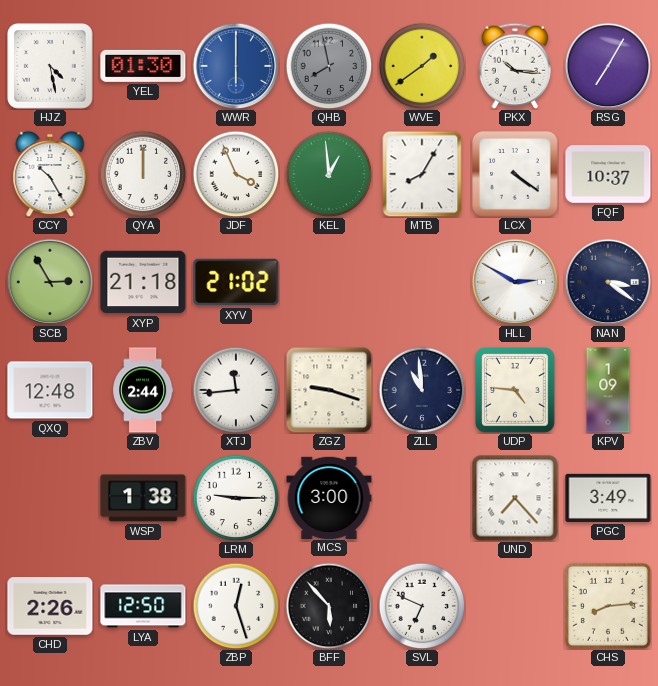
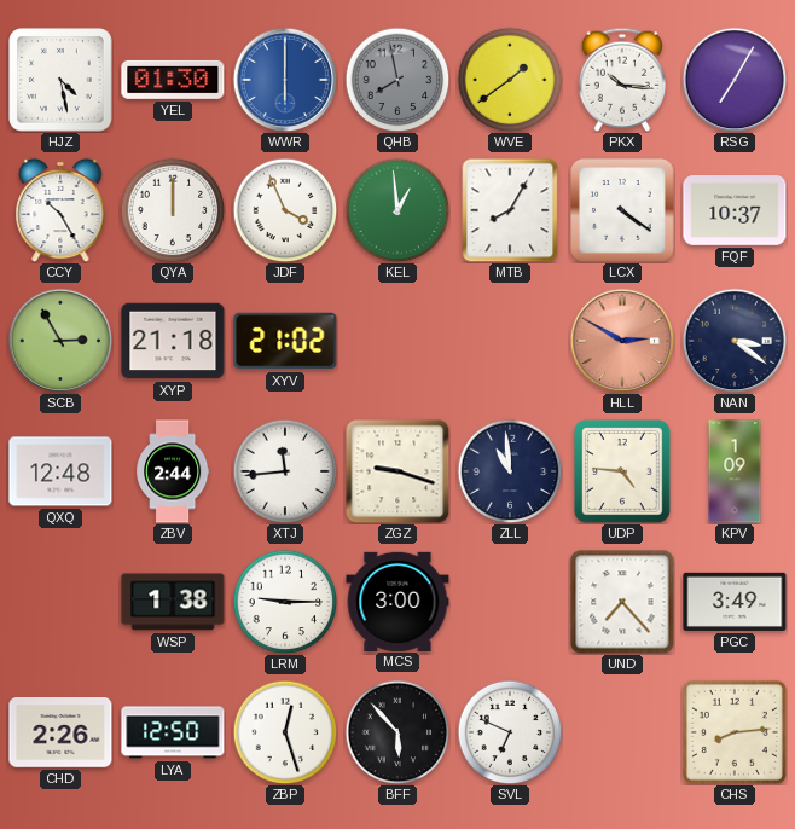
HLL dial: white -> salmon (622, 341)
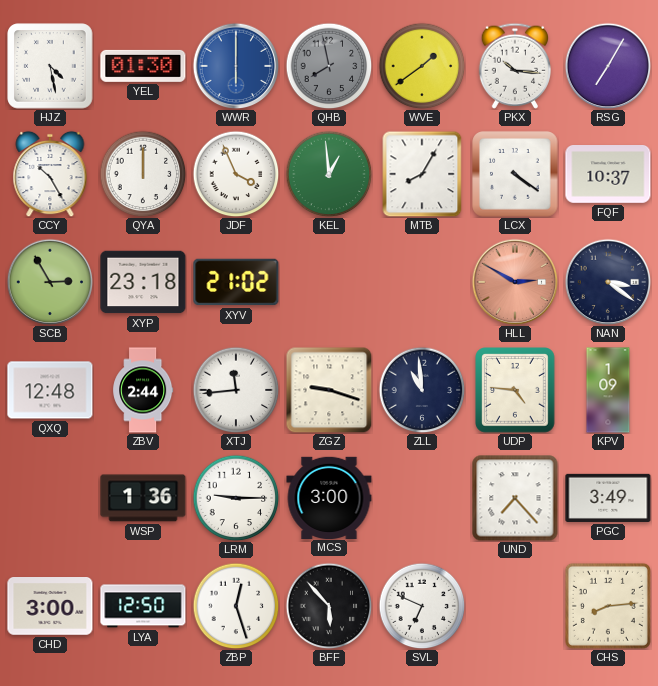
XYP: 21:18 -> 23:18 (143, 282)
WSP: 1:38 -> 1:36 (143, 498)
CHD: 2:26 -> 3:00 (50, 606)
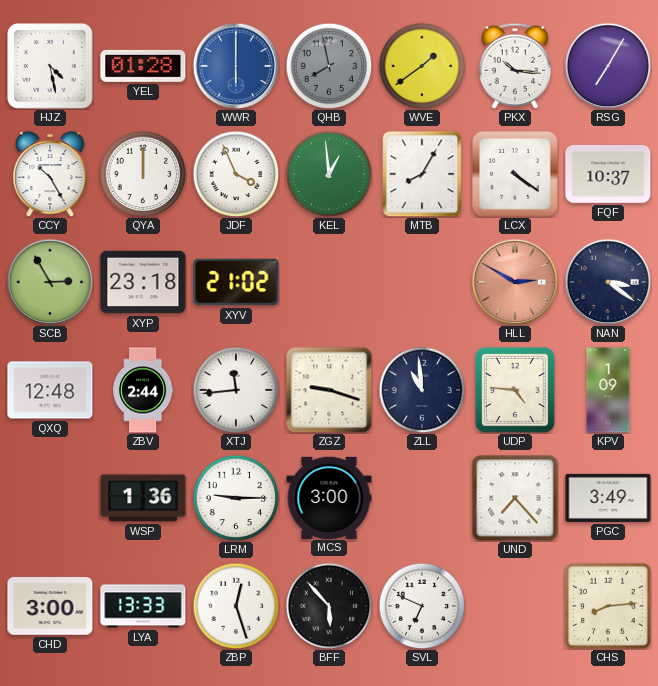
YEL: 01:30 -> 01:28 (143, 66)
LYA: 12:50 -> 13:33 (143, 606)
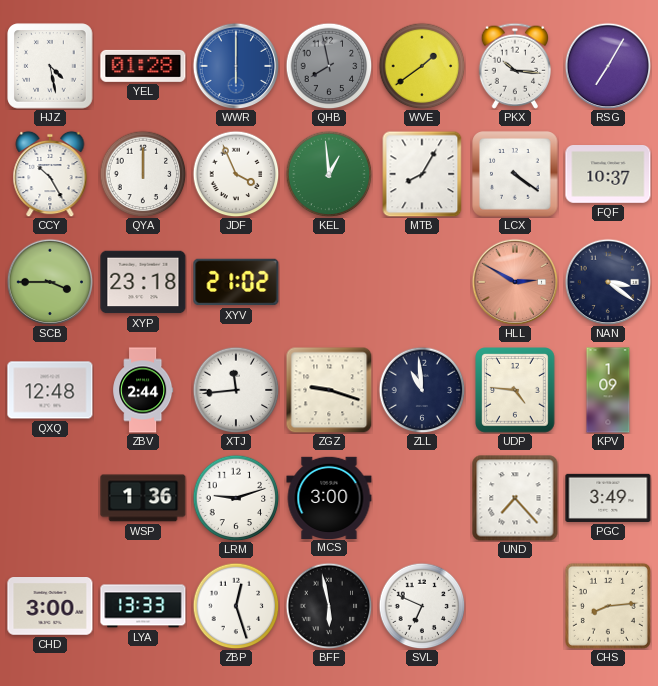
SCB: 2:55 -> 3:45 (50, 282)
LRM: 9:15 -> 9:12 (236, 498)
BFF: 5:53 -> 5:58 (329, 606)
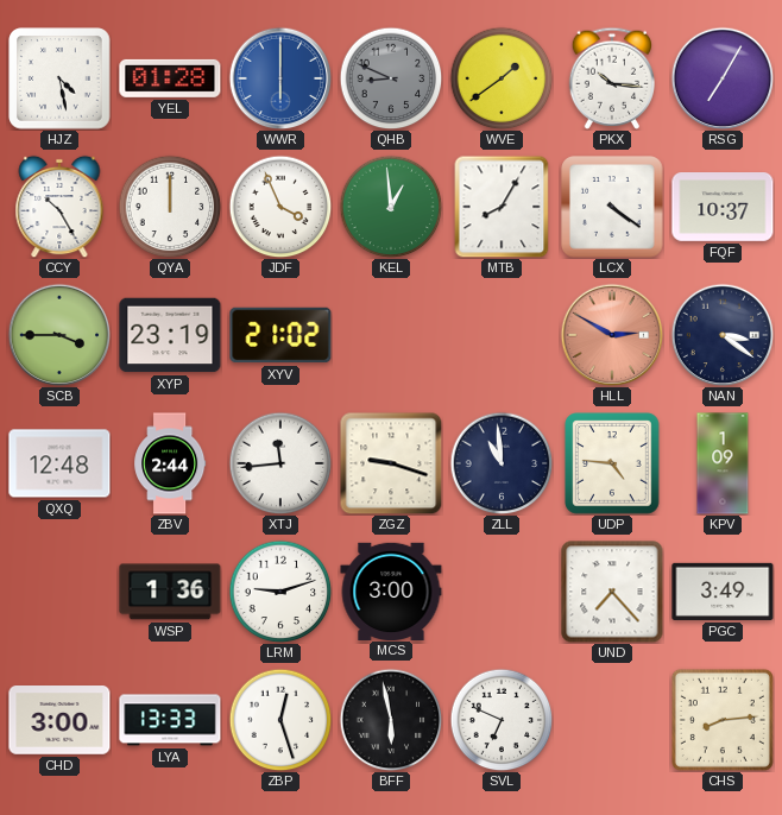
QHB: 7:58 -> 8:49 (391, 78)
XYP: 23:18 -> 23:19 (170, 335)
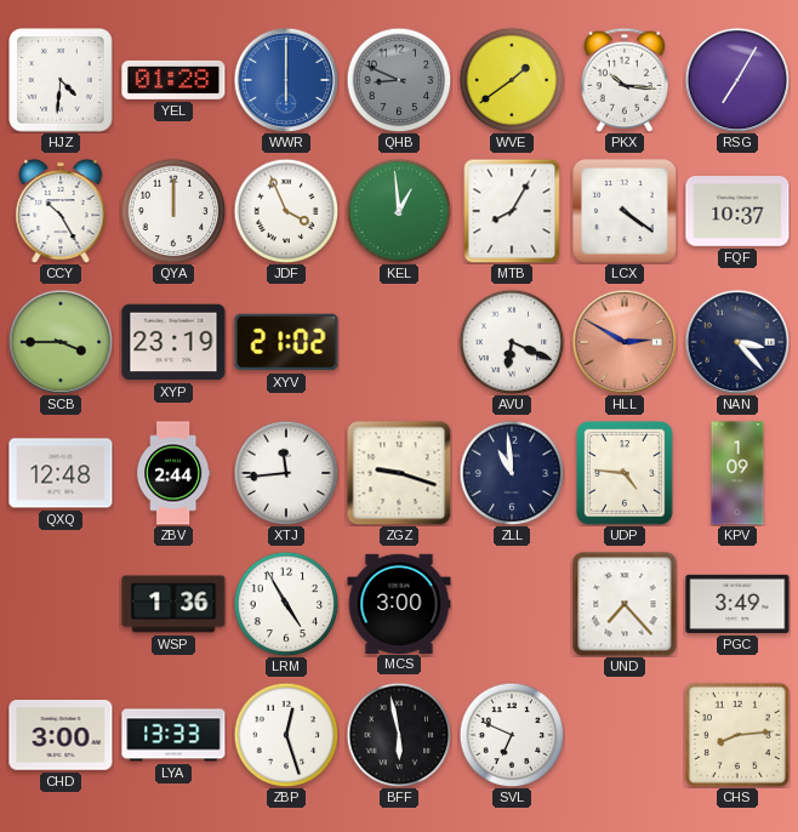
HJZ: 4:28 -> 4:31 (61, 80)
AVU: none -> 6:19 (512, 342)
NAN: 3:21 -> 3:23 (737, 342)
LRM: 9:12 -> 4:55 (286, 604)
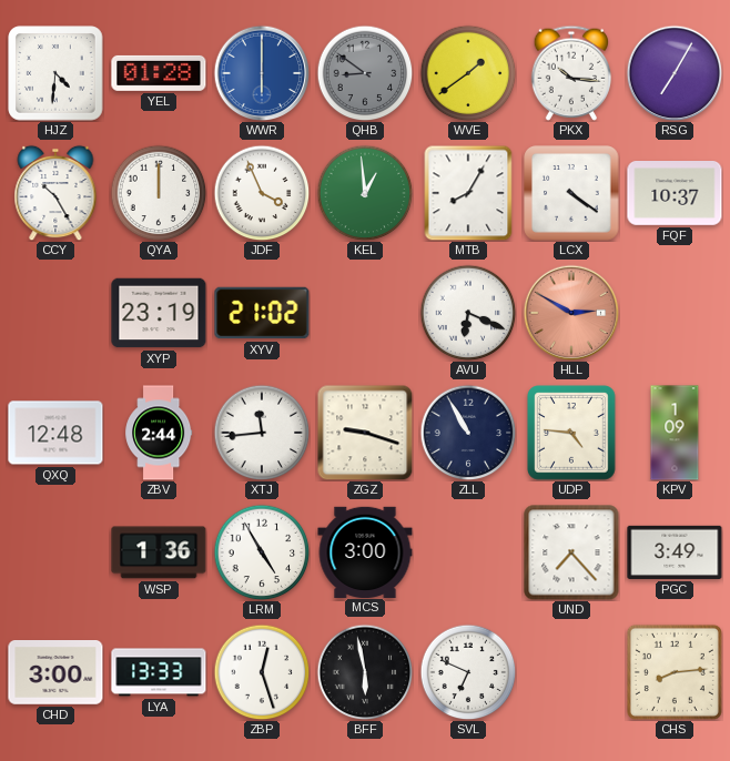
QHB: 8:49 -> 8:51 (365, 73)
SCB: 3:45 -> none (61, 342)
NAN: 3:23 -> none (737, 342)
ZLL: 10:59 -> 10:55 (468, 433)
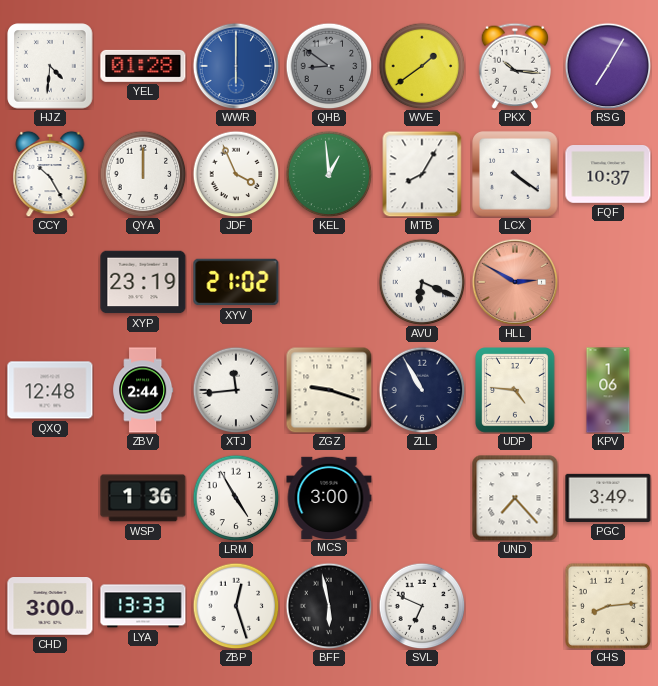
KPV: 1:09 -> 1:06 (608, 390)
